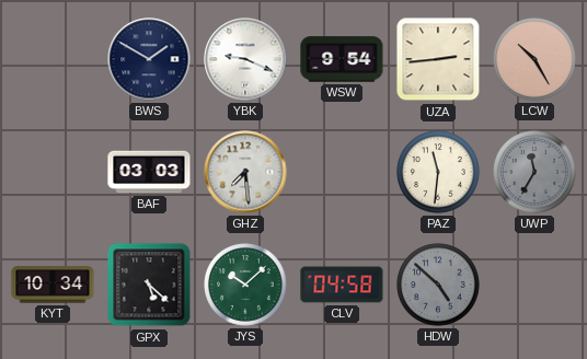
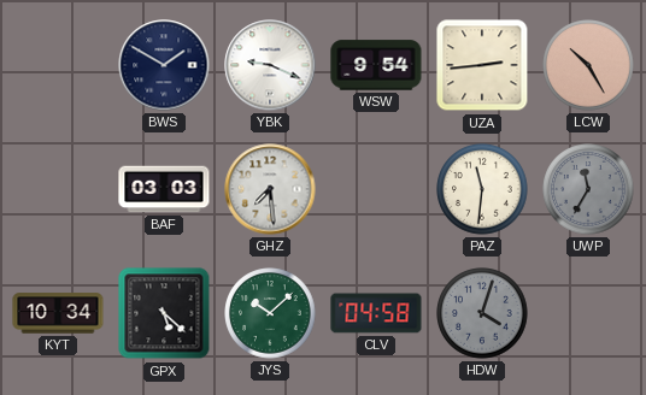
HDW: 4:52 -> 4:03 (482, 313)
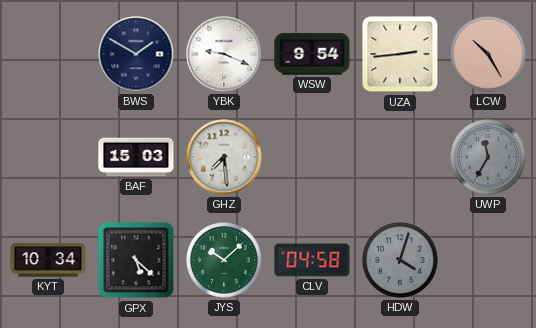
BAF: 03:03 -> 15:03 (136, 157)
PAZ: 11:31 -> none (482, 189)
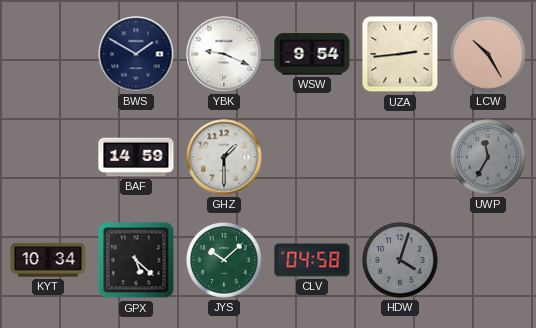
BAF: 15:03 -> 14:59 (136, 157)
GHZ: 7:29 -> 1:30 (224, 157)
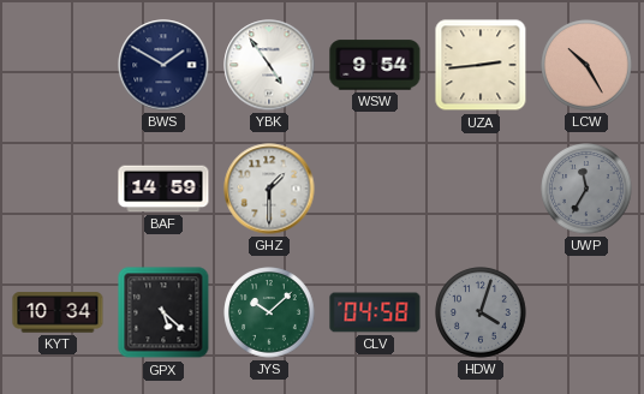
YBK: 9:19 -> 4:54 (269, 65)
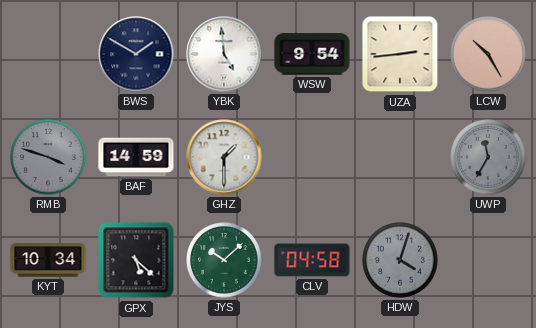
YBK: 4:54 -> 4:59 (224, 54)
RMB: none -> 3:48 (48, 157)
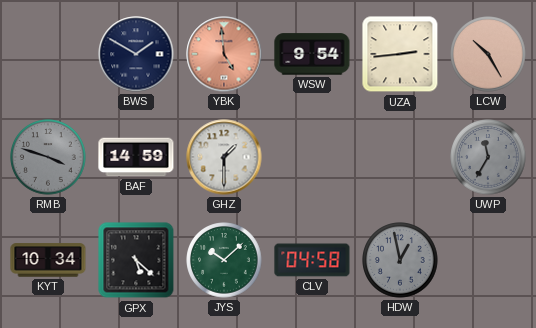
YBK dial: white -> salmon (224, 54)
HDW: 4:03 -> 12:58 (400, 260)
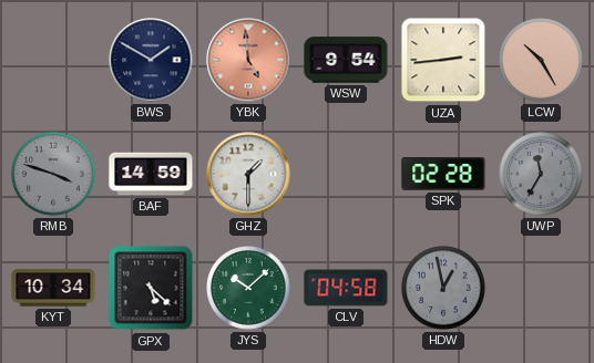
SPK: none -> 02:28 (443, 174)
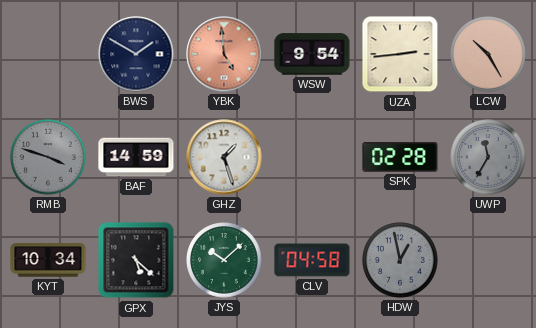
GHZ: 1:30 -> 1:27 (224, 157)
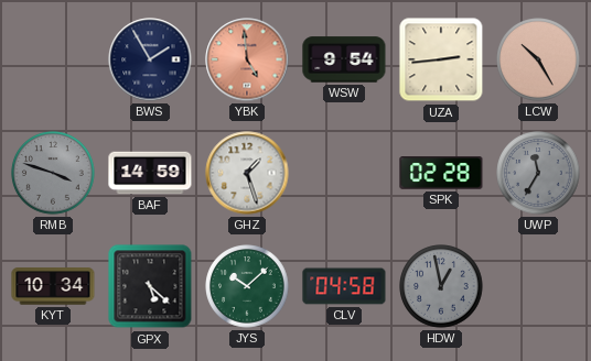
BWS: 1:50 -> 1:55 (150, 59)
